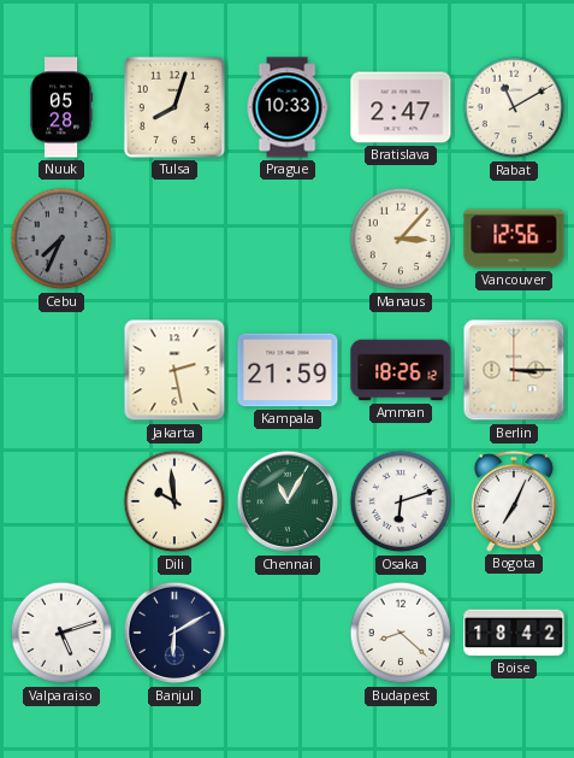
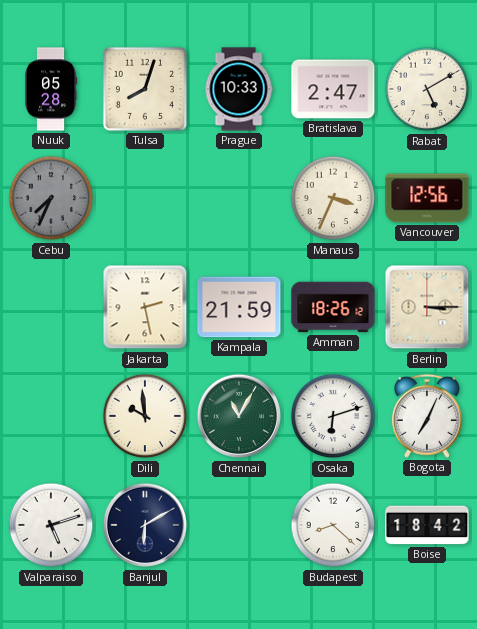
Rabat: 11:10 -> 5:10 (427, 89)
Manaus: 3:07 -> 3:34 (333, 198)
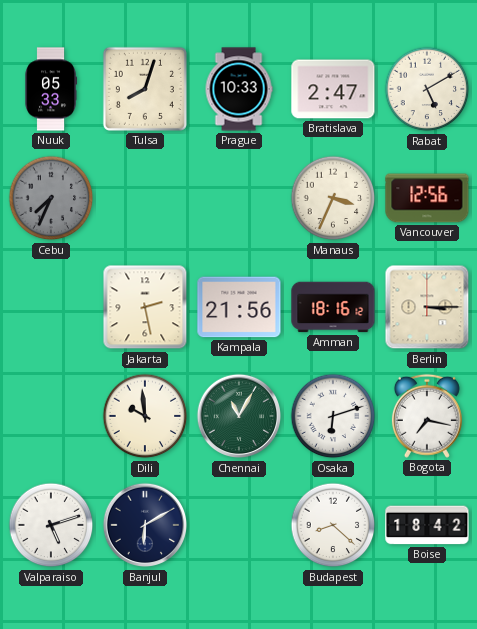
Nuuk: 05:28 -> 05:33 (51, 89)
Kampala: 21:59 -> 21:56 (239, 307)
Amman: 18:26 -> 18:16 (333, 307)
Bogota: 7:04 -> 7:17 (427, 416)
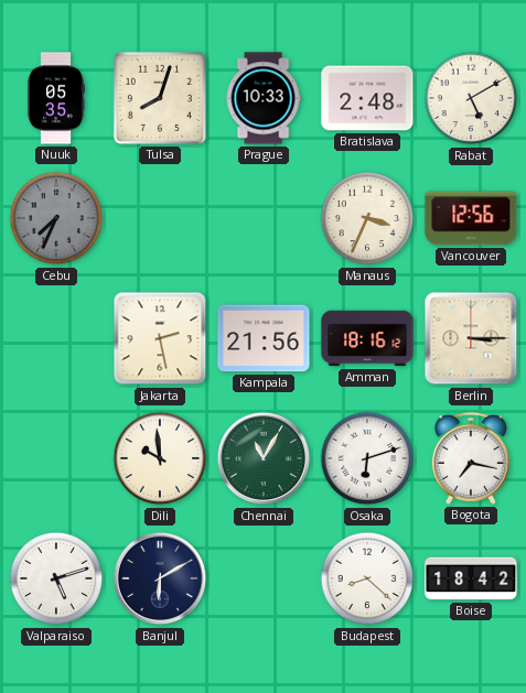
Nuuk: 05:33 -> 05:35 (56, 98)
Bratislava: 2:47 -> 2:48 (367, 98)
